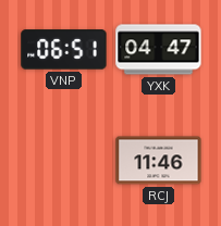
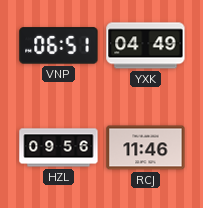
YXK: 04:47 -> 04:49 (146, 46)
HZL: none -> 09:56 (59, 148)
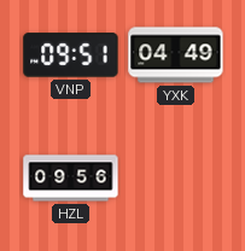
VNP: 06:51 -> 09:51 (71, 56)
RCJ: 11:46 -> none (146, 148)
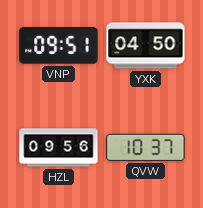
YXK: 04:49 -> 04:50 (146, 46)
QVW: none -> 10:37 (146, 147)
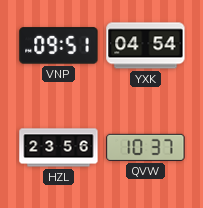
YXK: 04:50 -> 04:54 (146, 46)
HZL: 09:56 -> 23:56 (59, 148)
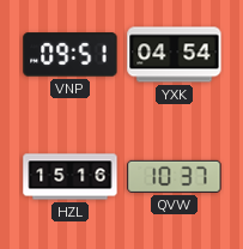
HZL: 23:56 -> 15:16 (71, 177)
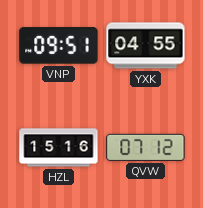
YXK: 04:54 -> 04:55 (146, 46)
QVW: 10:37 -> 07:12 (146, 147)
